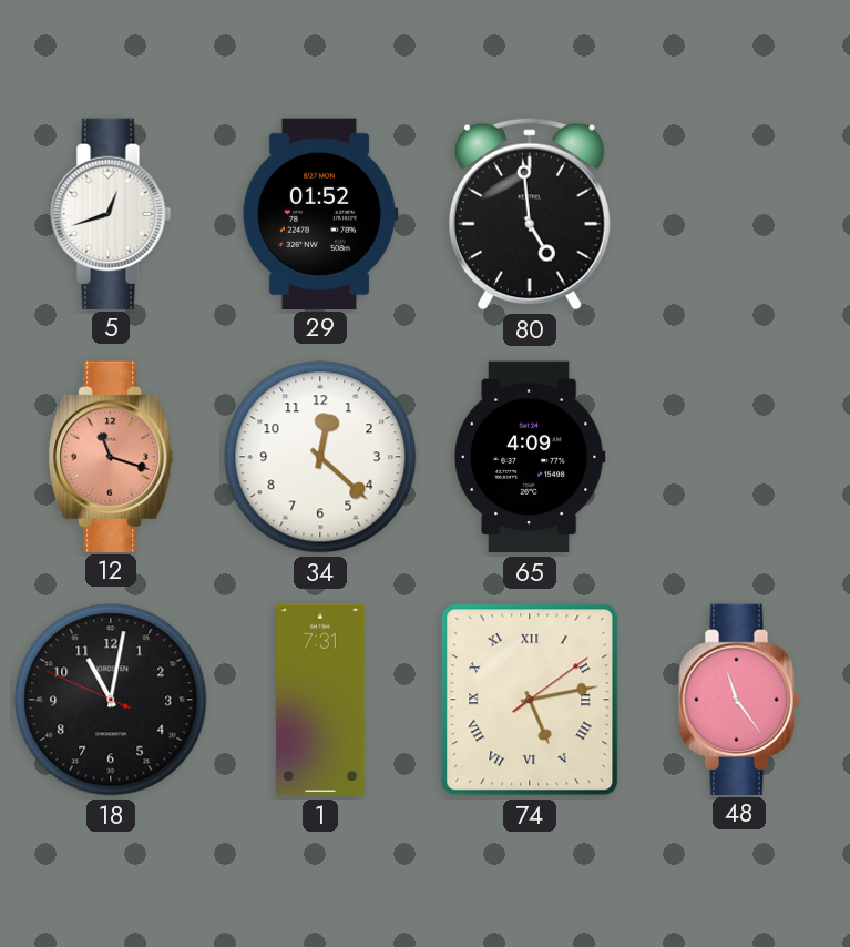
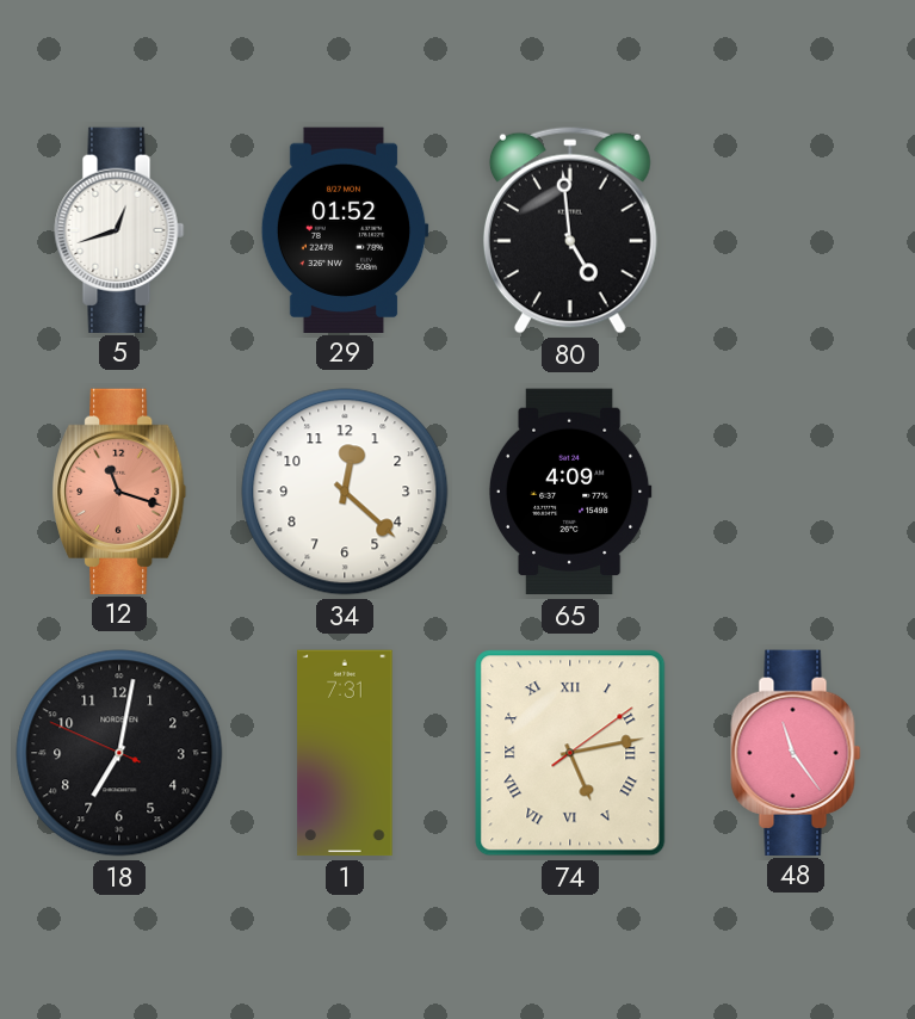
18: 11:01 -> 7:01 (119, 753)
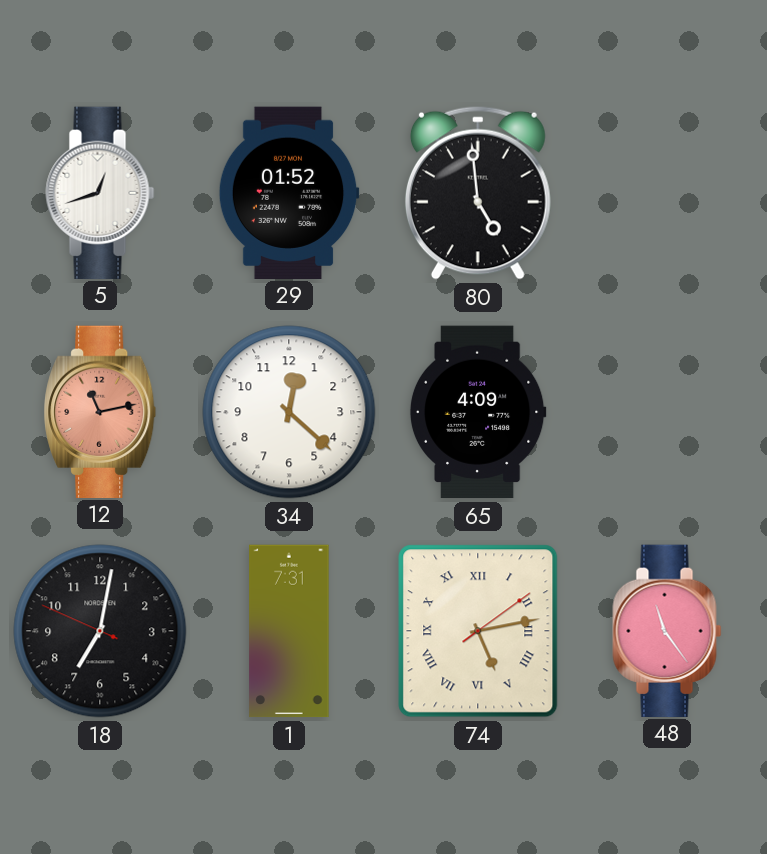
12: 11:18 -> 11:13 (100, 411)
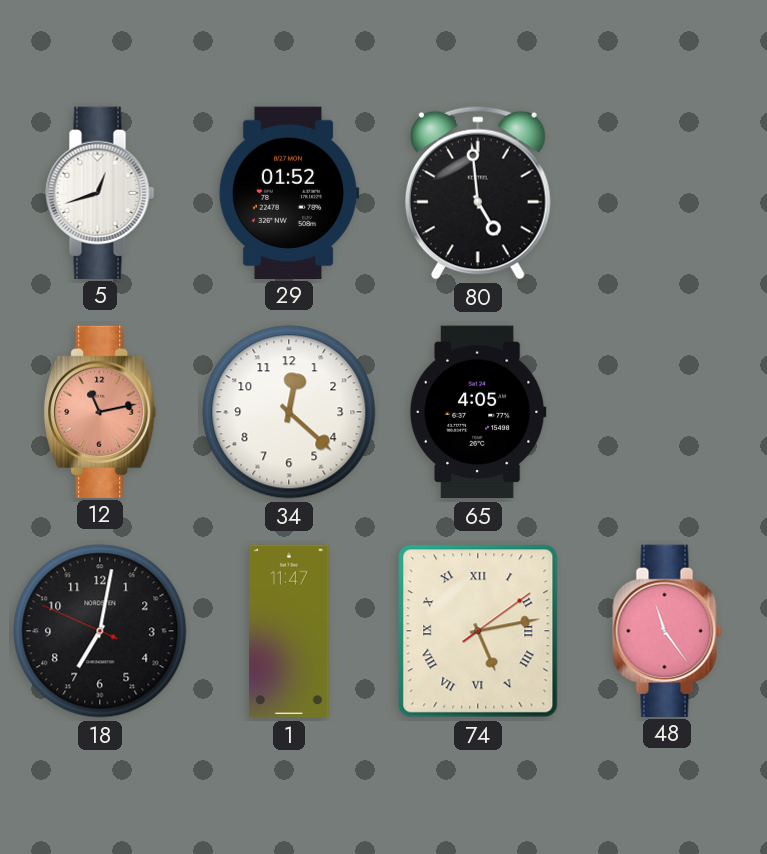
65: 4:09 -> 4:05 (478, 412)
1: 7:31 -> 11:47 (289, 631)
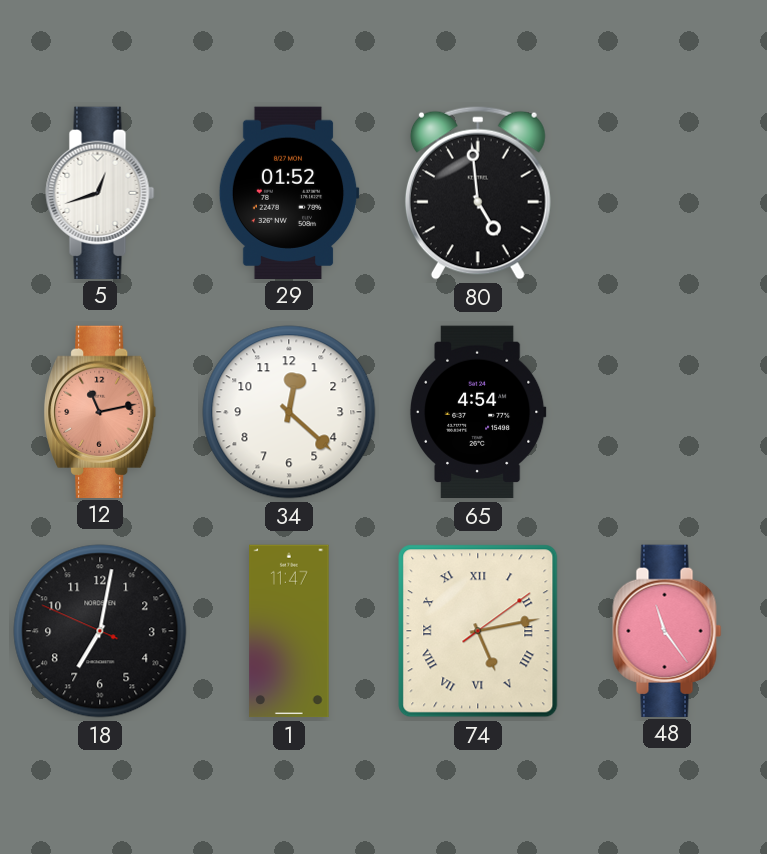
65: 4:05 -> 4:54 (478, 412)
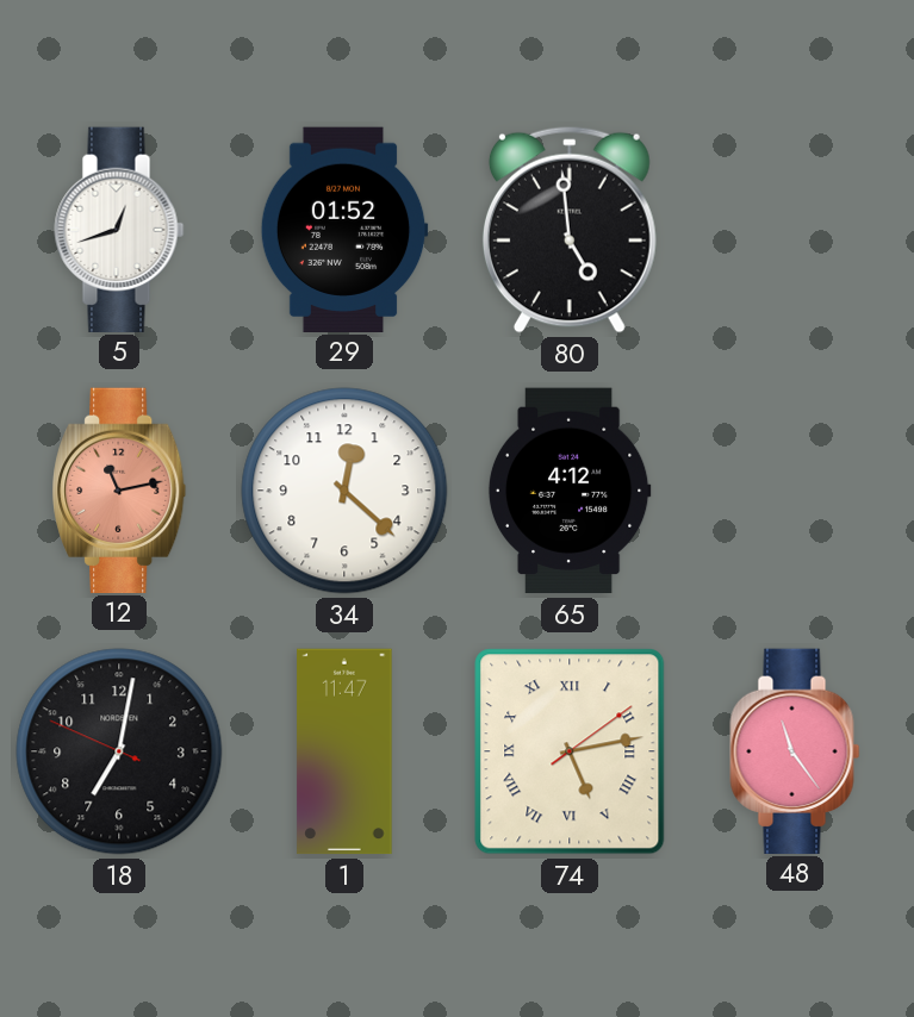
65: 4:54 -> 4:12 (570, 491)
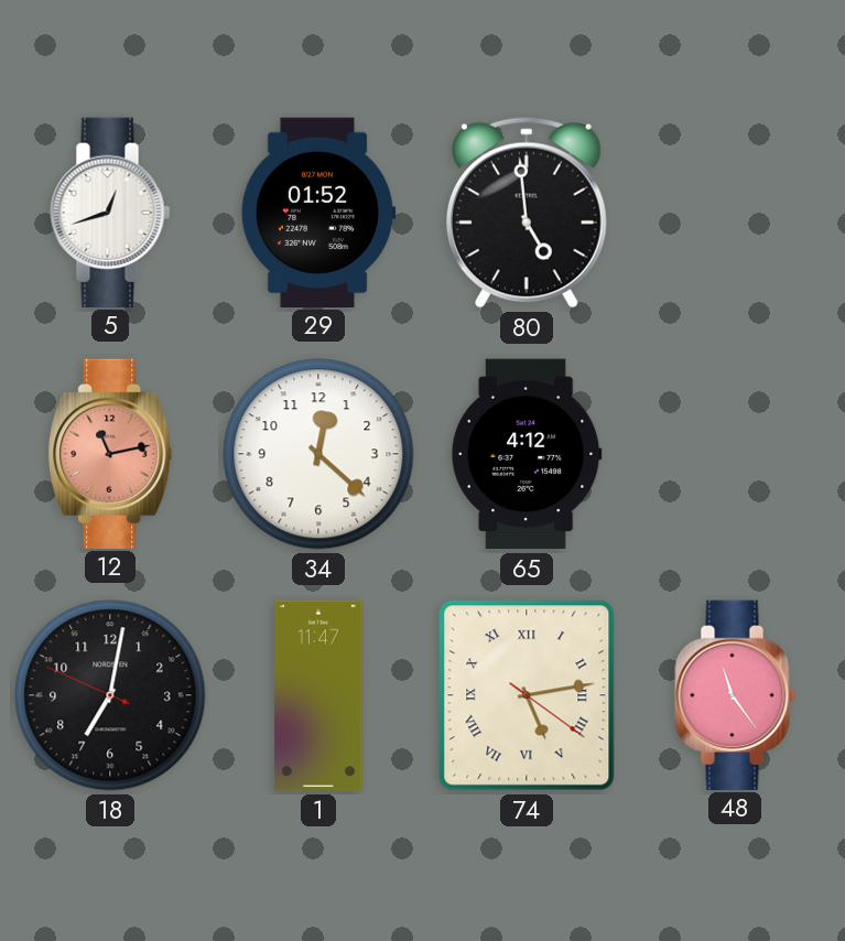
74: 5:13:09 -> 5:13:21 (527, 695)
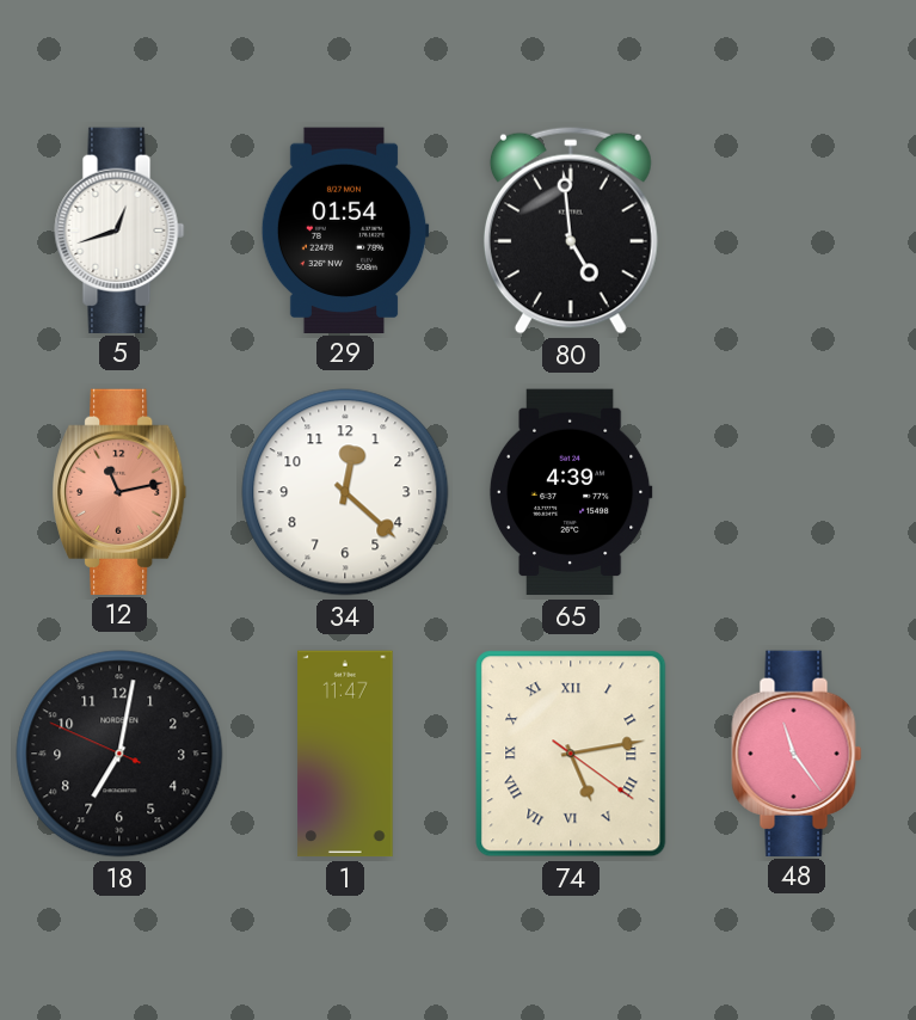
29: 01:52 -> 01:54 (345, 229)
65: 4:12 -> 4:39 (571, 492)
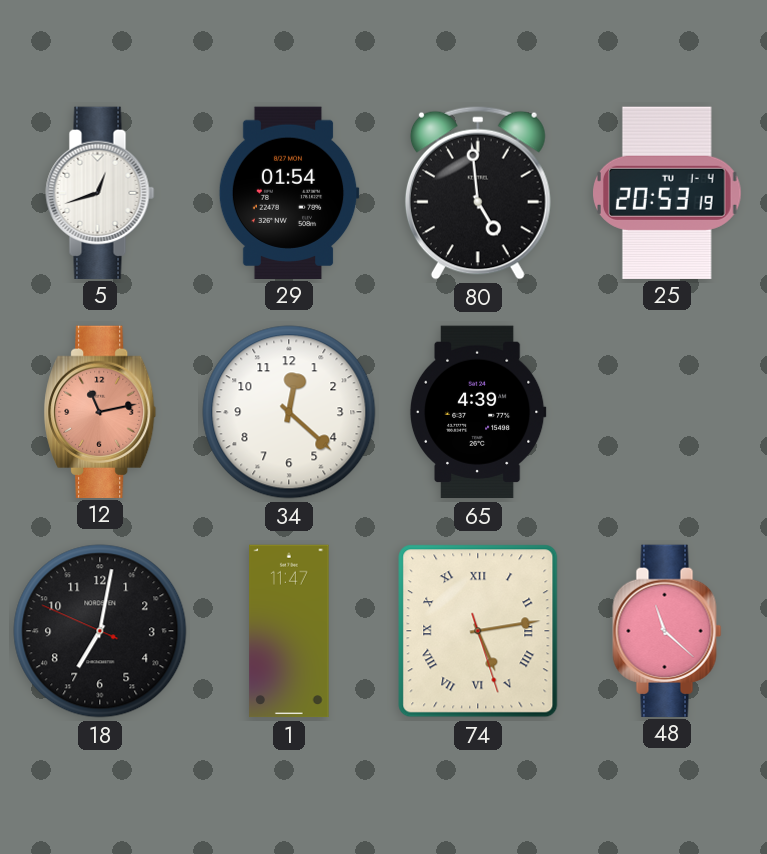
25: none -> 20:53 (668, 192)
74: 5:13:21 -> 5:13:27 (478, 631)
48: 11:24 -> 11:22 (667, 630)
